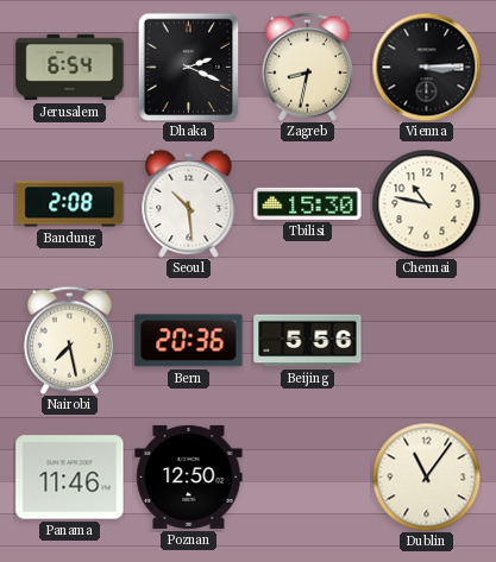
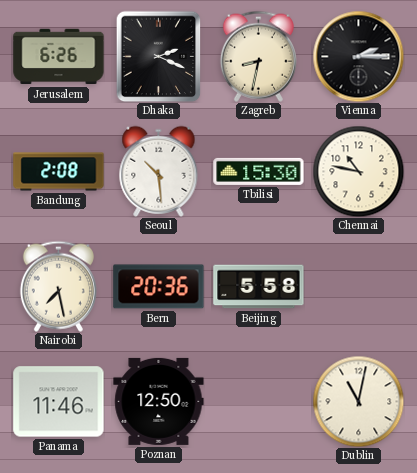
Jerusalem: 6:54 -> 6:26 (59, 57)
Vienna: 3:15 -> 2:15 (358, 56)
Beijing: 5:56 -> 5:58 (259, 287)
Dublin: 11:06 -> 11:02 (358, 401)
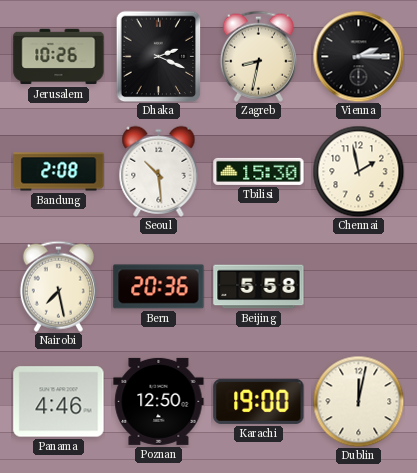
Jerusalem: 6:26 -> 10:26 (59, 57)
Chennai: 10:47 -> 1:58 (358, 171)
Panama: 11:46 -> 4:46 (59, 402)
Karachi: none -> 19:00 (259, 401)
Dublin: 11:02 -> 12:02 (358, 401)
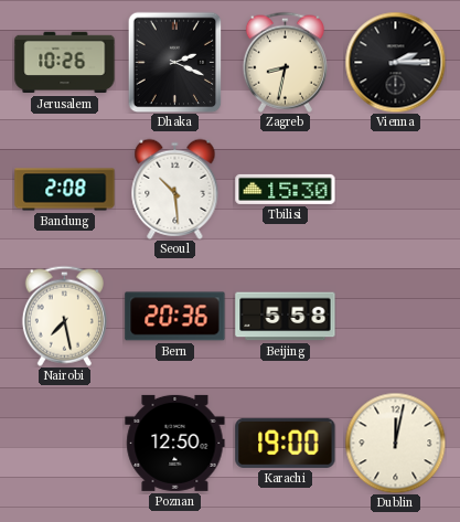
Chennai: 1:58 -> none (358, 171)
Panama: 4:46 -> none (59, 402)
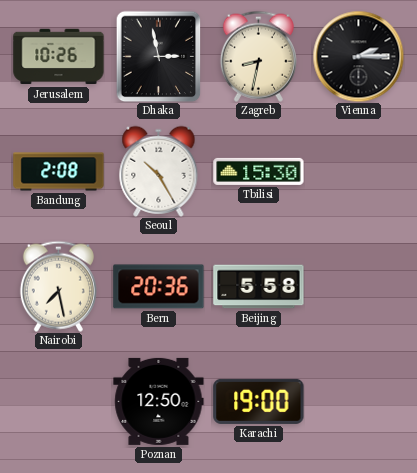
Dhaka: 2:19 -> 2:58 (159, 56)
Seoul: 10:29 -> 10:25 (159, 171)
Dublin: 12:02 -> none (395, 443)
